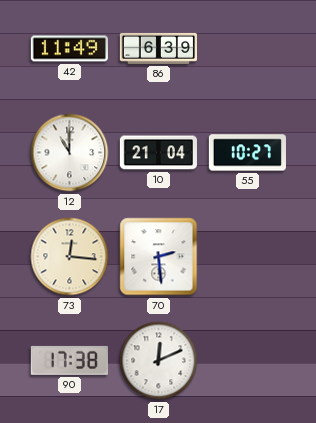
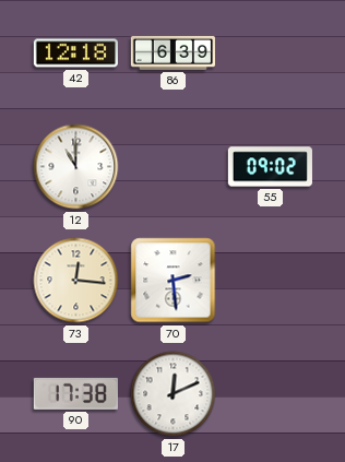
42: 11:49 -> 12:18 (75, 54)
10: 21:04 -> none (158, 153)
55: 10:27 -> 09:02 (270, 167)
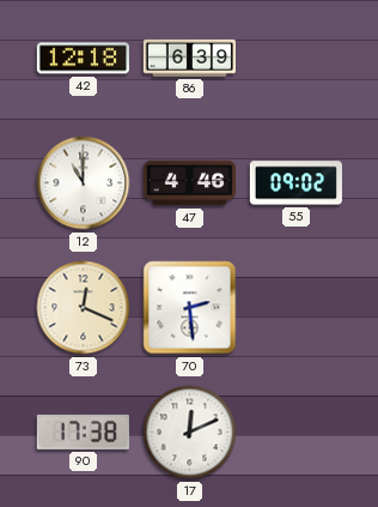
47: none -> 4:46 (189, 183)
73: 12:16 -> 12:19 (84, 308)
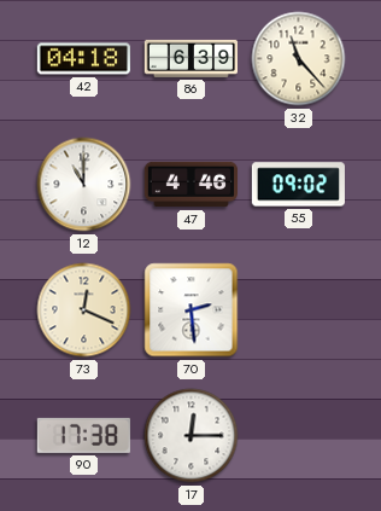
42: 12:18 -> 04:18 (83, 59)
32: none -> 11:23 (299, 59)
17: 12:11 -> 12:15 (192, 436)
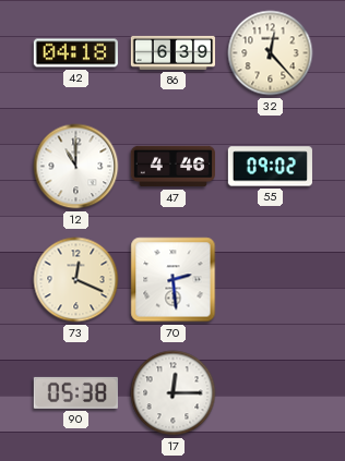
32: 11:23 -> 12:23 (271, 53)
90: 17:38 -> 05:38 (75, 392)
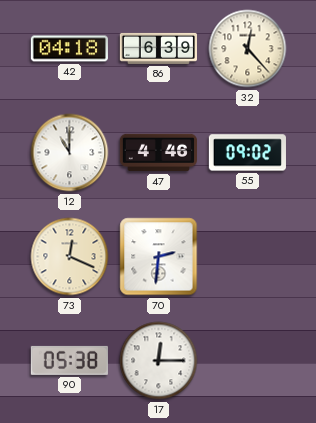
70: 2:29 -> 2:31 (159, 257)
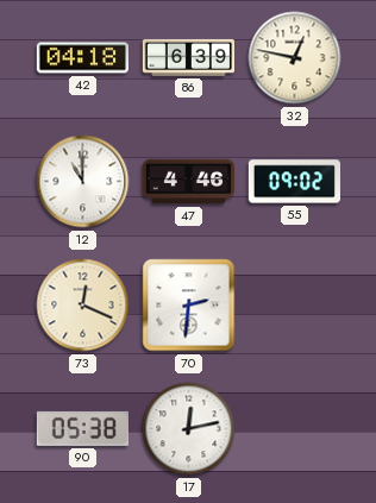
32: 12:23 -> 12:47 (295, 58)
17: 12:15 -> 12:13 (189, 429)
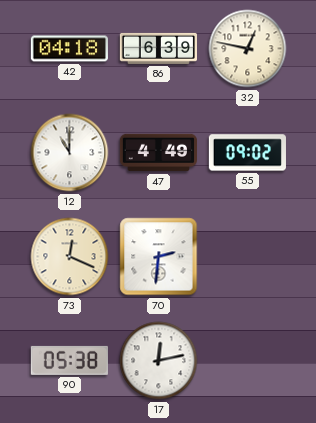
47: 4:46 -> 4:49 (158, 153)
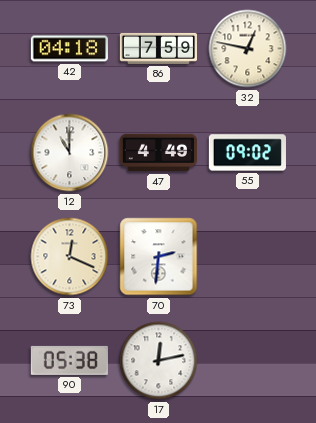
86: 6:39 -> 7:59 (158, 48)
